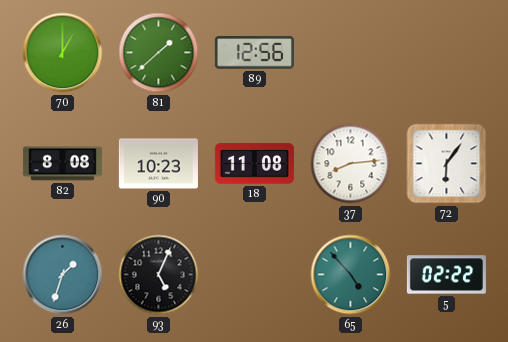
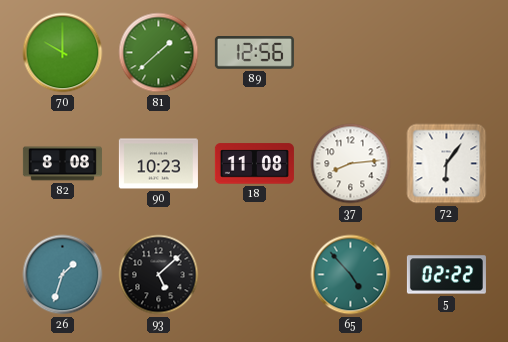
70: 1:00 -> 10:00 (63, 53)
93: 5:04 -> 5:08 (159, 275)
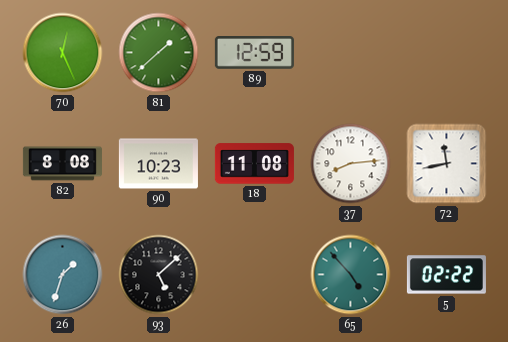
70: 10:00 -> 12:26 (63, 53)
89: 12:56 -> 12:59 (254, 53)
72: 6:06 -> 11:43 (447, 164)
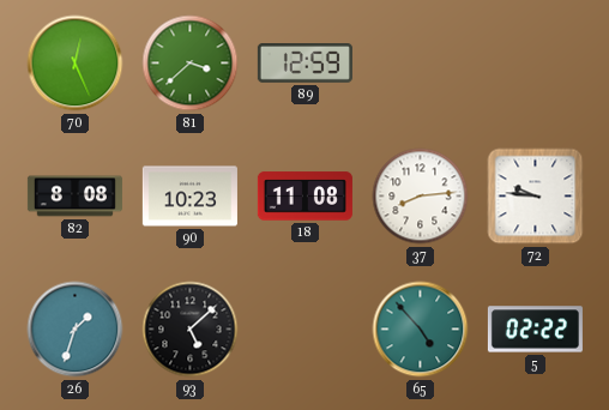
81: 1:38 -> 3:38 (191, 64)
72: 11:43 -> 9:46 (536, 197)
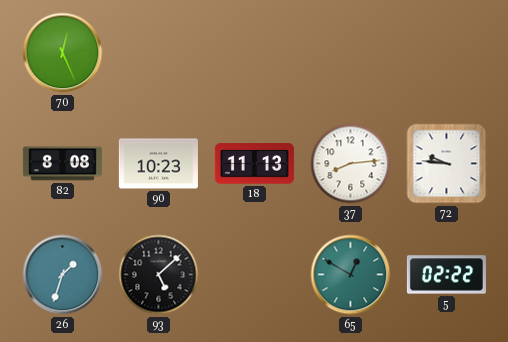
81: 3:38 -> none (191, 64)
89: 12:59 -> none (304, 64)
18: 11:08 -> 11:13 (254, 164)
65: 4:53 -> 12:50 (351, 275)
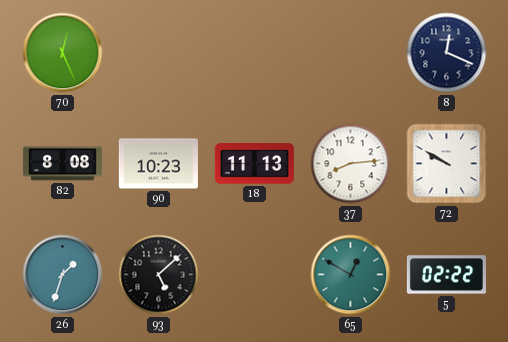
8: none -> 12:19 (447, 53)
72: 9:46 -> 9:50 (447, 164)
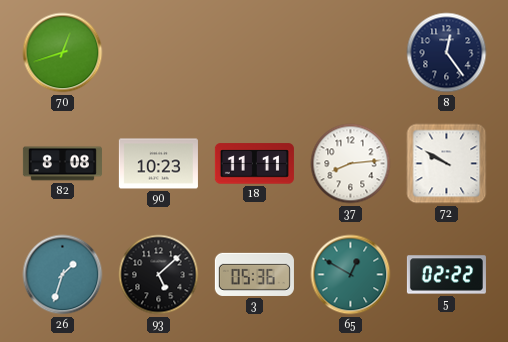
70: 12:26 -> 12:42 (63, 53)
8: 12:19 -> 12:24 (447, 53)
18: 11:13 -> 11:11 (254, 164)
3: none -> 05:36 (254, 274)
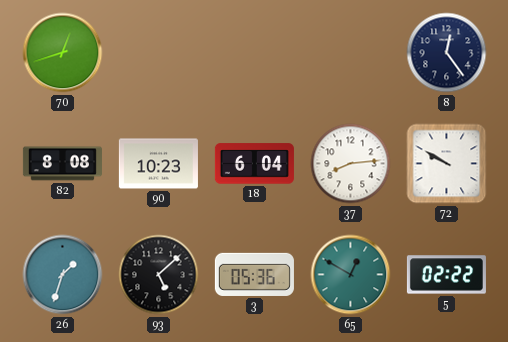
18: 11:11 -> 6:04 (254, 164)
